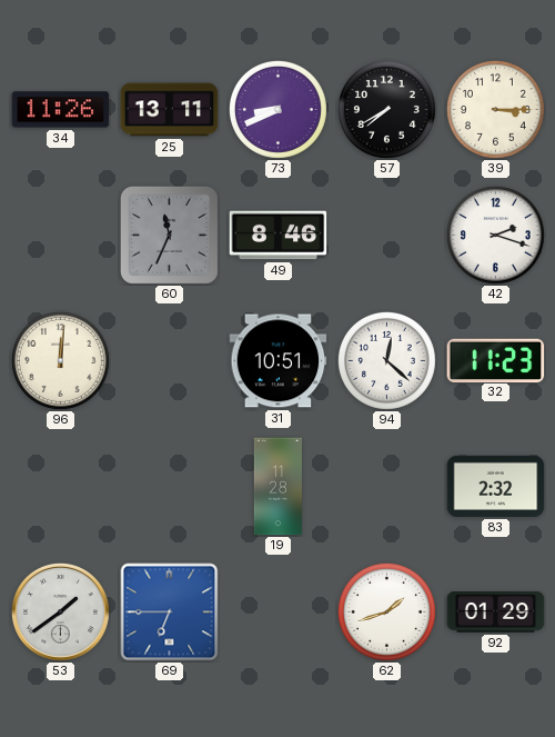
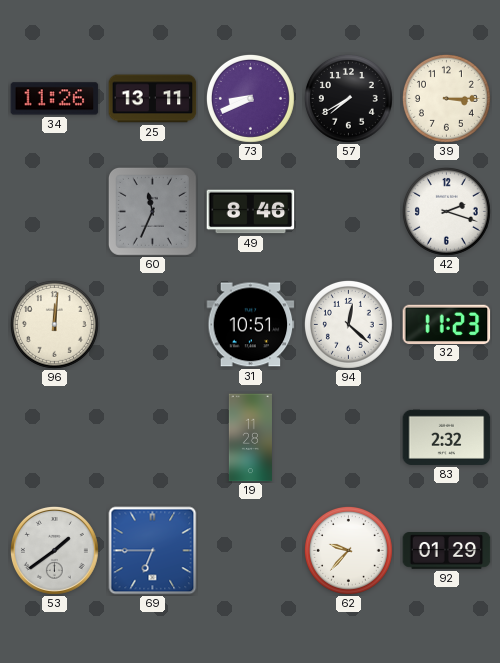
62: 1:42 -> 9:37 (348, 550)
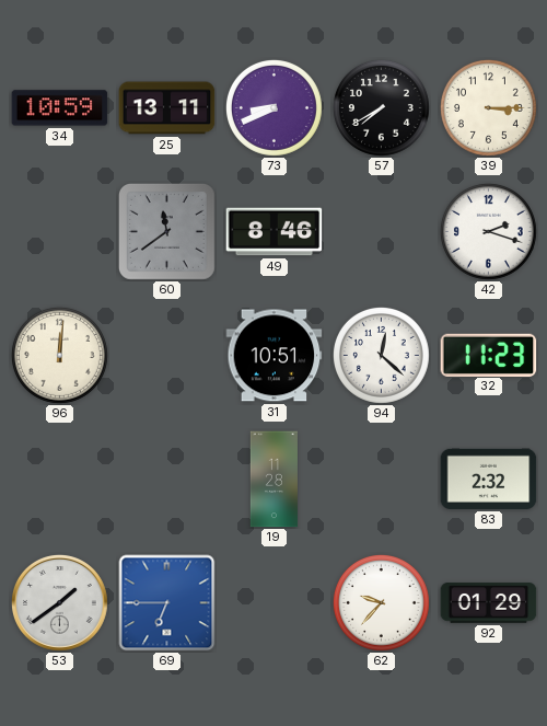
34: 11:26 -> 10:59 (60, 108)
60: 11:34 -> 11:39 (166, 231)
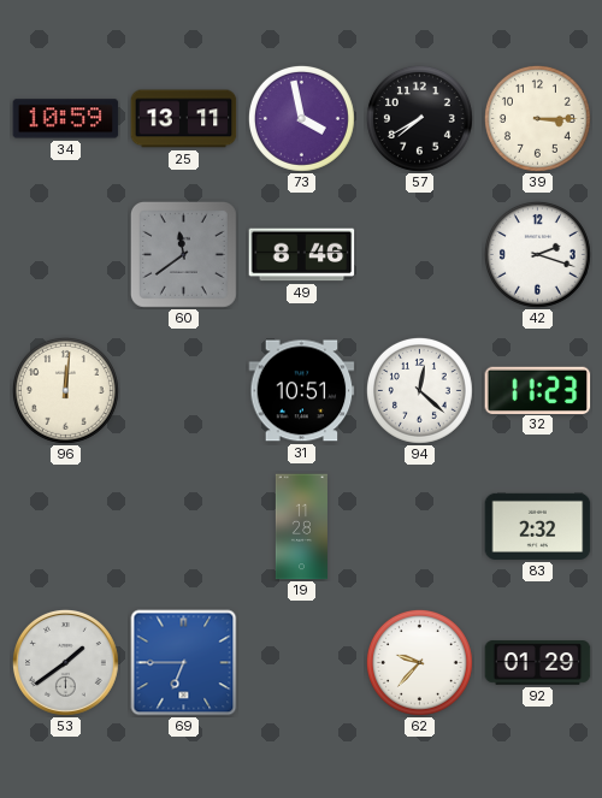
73: 8:41 -> 3:58 (301, 118)
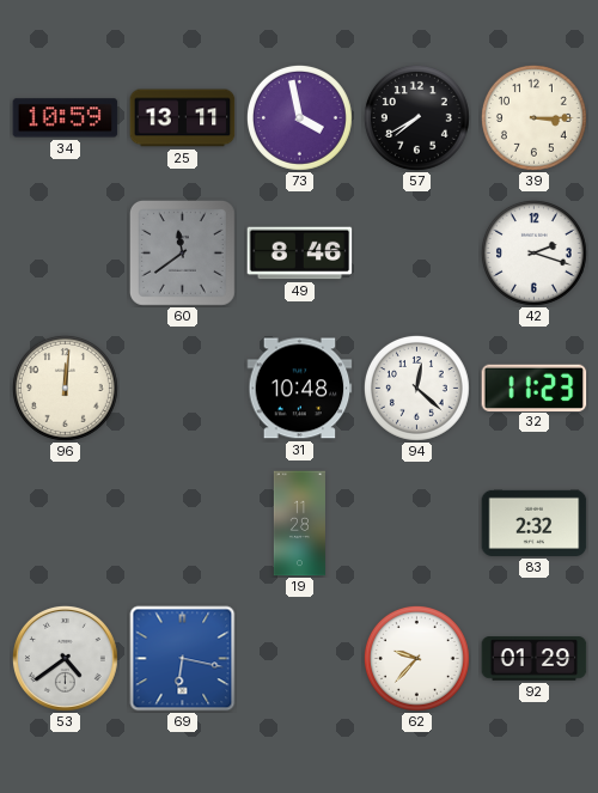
31: 10:51 -> 10:48 (300, 389)
53: 1:39 -> 4:39 (65, 658)
69: 6:45 -> 6:17 (183, 659)
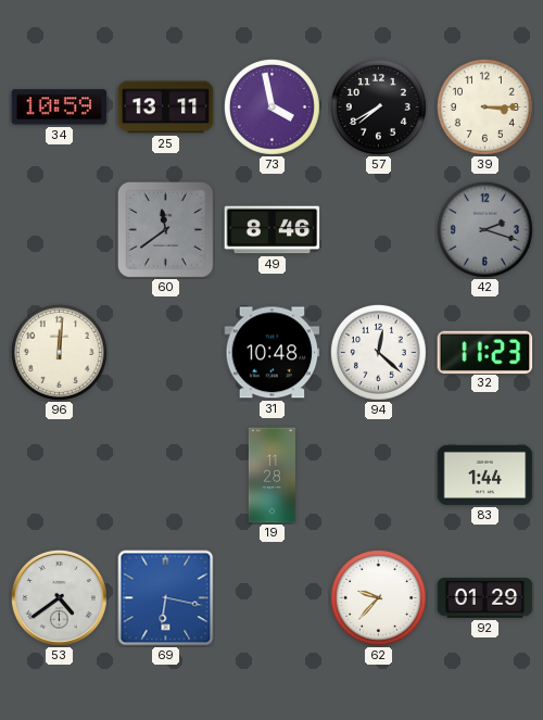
42 dial: white -> grey (484, 229)
83: 2:32 -> 1:44 (485, 475)
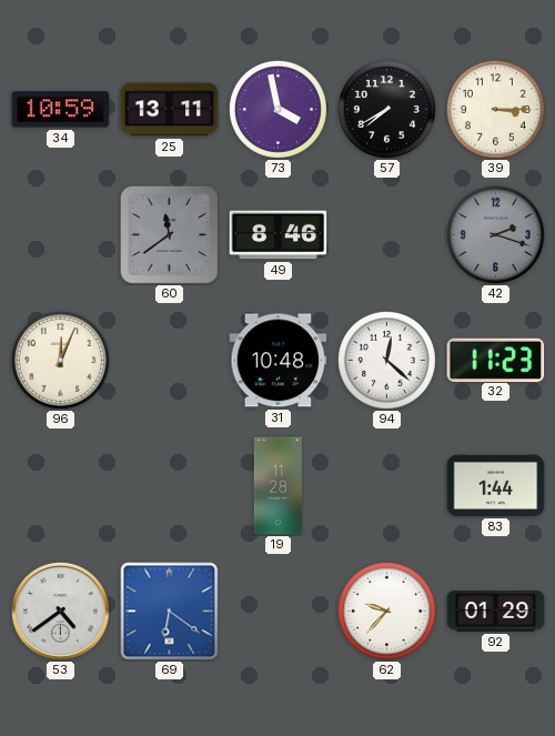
96: 12:01 -> 12:04 (60, 360)
69: 6:17 -> 6:21 (170, 612)
